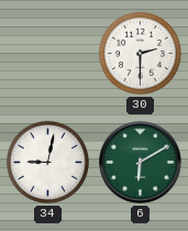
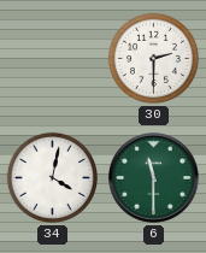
34: 9:02 -> 4:02 (52, 177)
6: 6:10 -> 11:30 (154, 178)
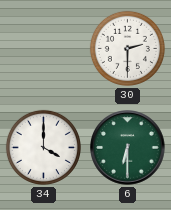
34: 4:02 -> 4:00 (43, 147)
6: 11:30 -> 6:30 (128, 148)
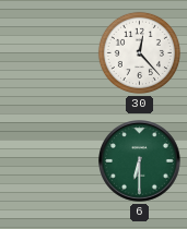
30: 2:30 -> 12:23 (139, 52)
34: 4:00 -> none (43, 147)
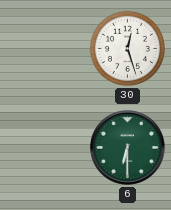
30: 12:23 -> 12:27 (127, 48)
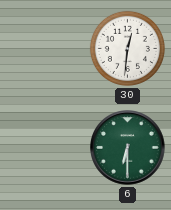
30: 12:27 -> 12:31 (127, 48)
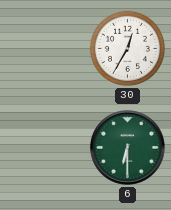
30: 12:31 -> 12:35 (127, 48)
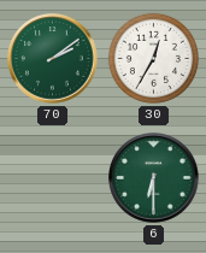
70: none -> 2:09 (53, 59)
